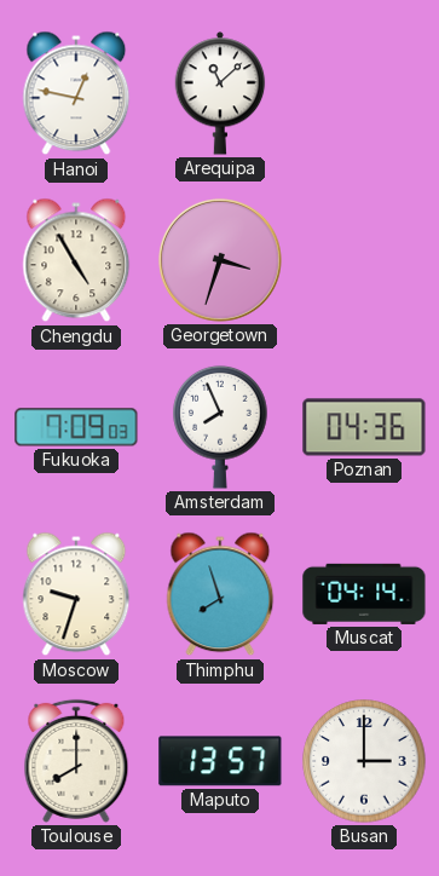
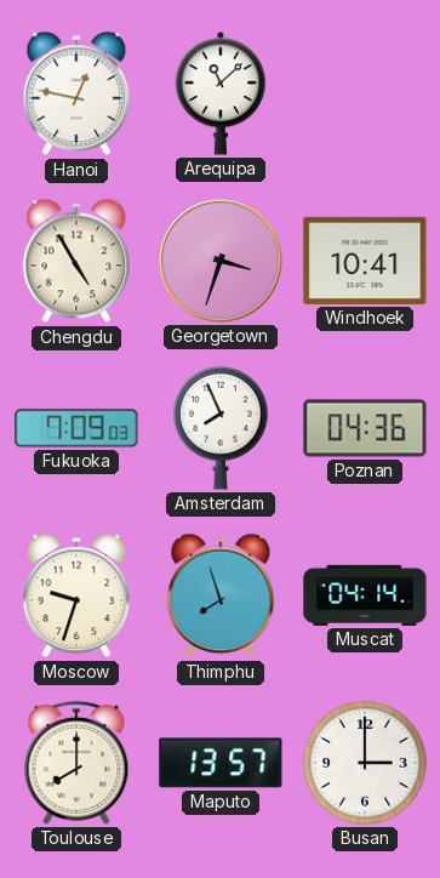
Windhoek: none -> 10:41 (365, 261)
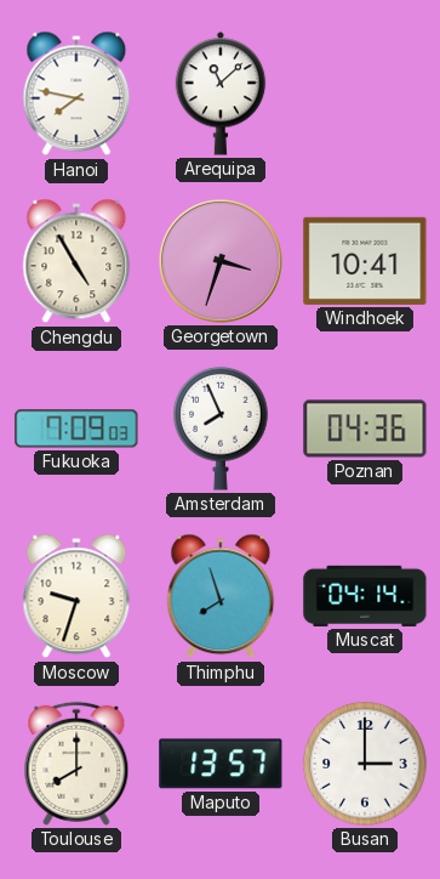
Hanoi: 12:47 -> 7:47 (76, 93)
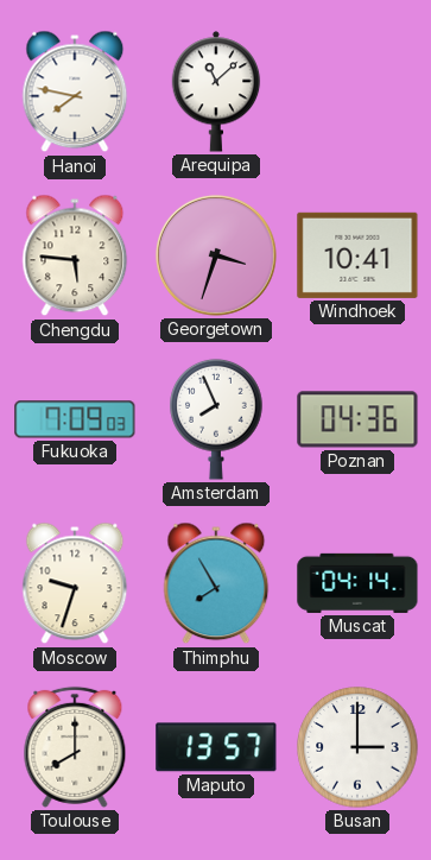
Chengdu: 4:55 -> 5:46 (75, 255)
Thimphu: 7:57 -> 7:55 (216, 583)
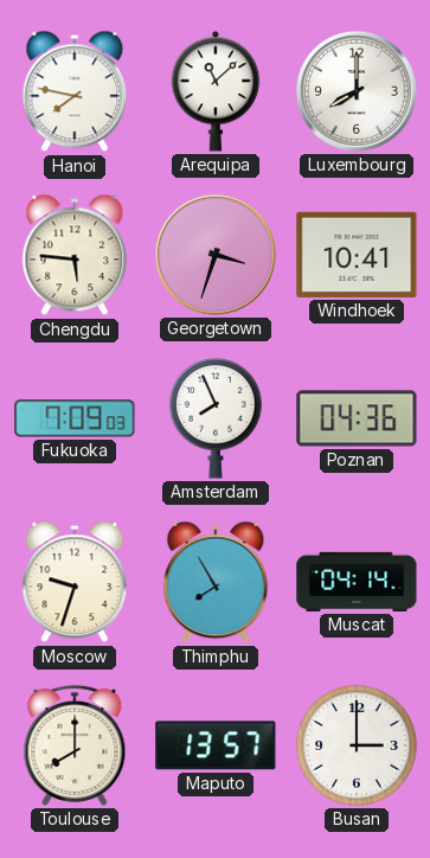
Luxembourg: none -> 8:00 (357, 91)
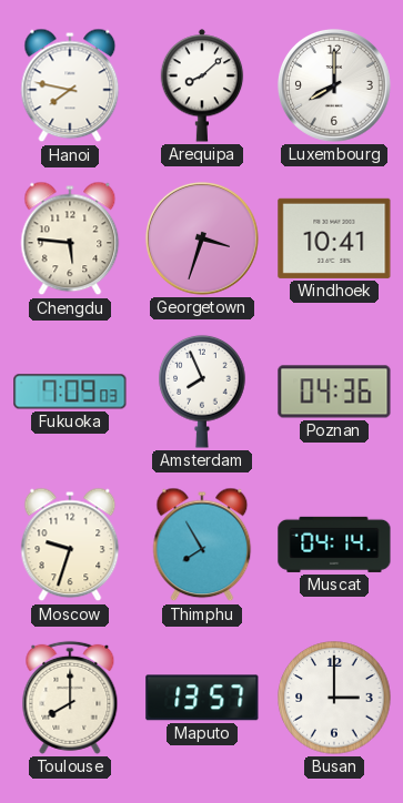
Arequipa: 11:08 -> 8:08 (202, 85)
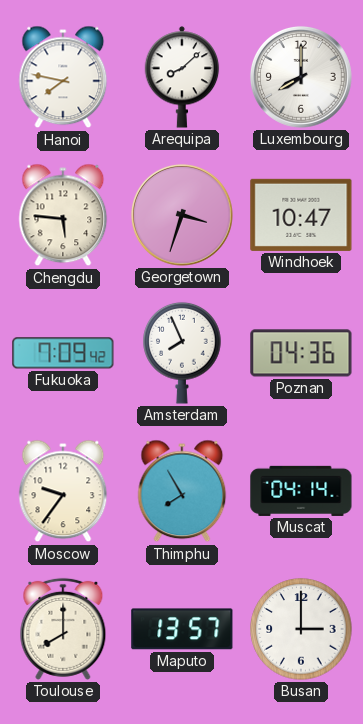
Windhoek: 10:41 -> 10:47 (301, 215)
Fukuoka: 7:09:03 -> 7:09:42 (63, 353)
Moscow: 9:33 -> 9:36 (63, 491)
